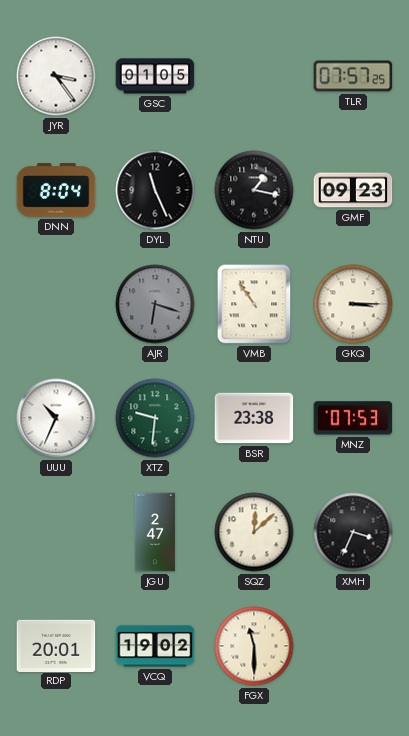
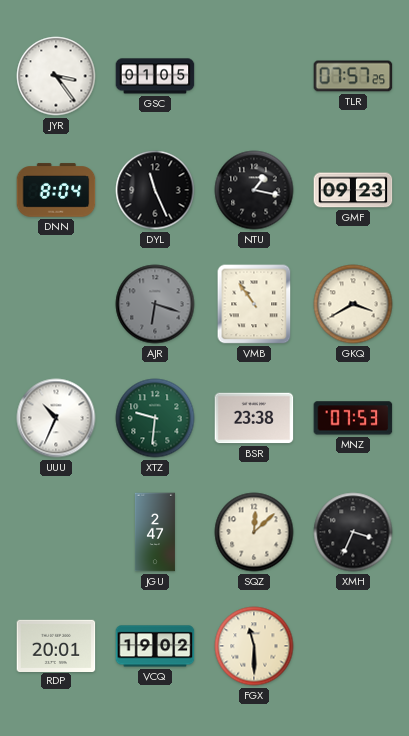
GKQ: 3:15 -> 3:40 (353, 304)
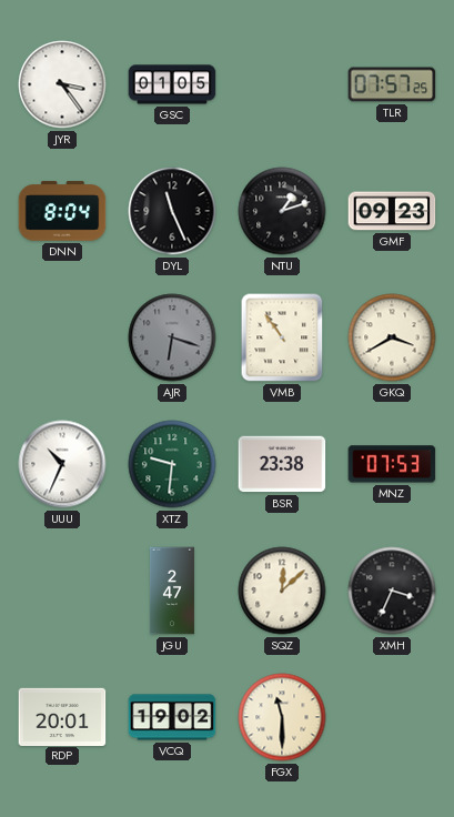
NTU: 1:17 -> 1:12 (282, 211)
